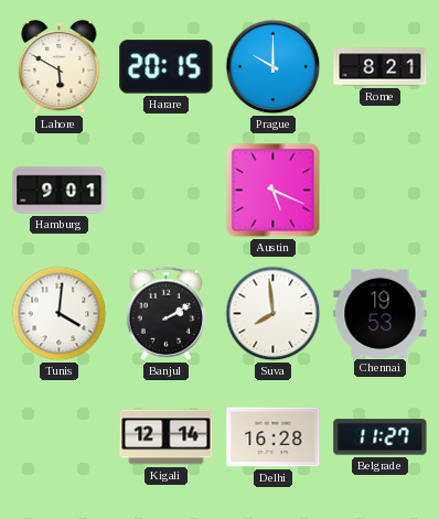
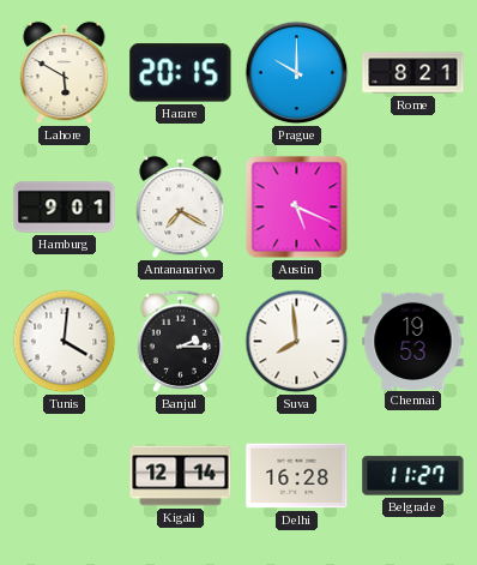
Antananarivo: none -> 7:20 (181, 208)
Banjul: 2:10 -> 2:15 (181, 341)
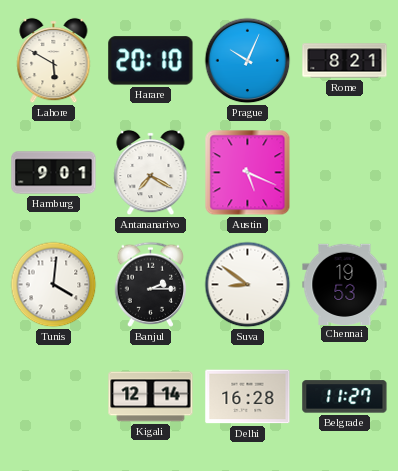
Harare: 20:15 -> 20:10 (151, 61)
Prague: 10:00 -> 10:04 (248, 61)
Suva: 7:59 -> 8:51 (248, 285)
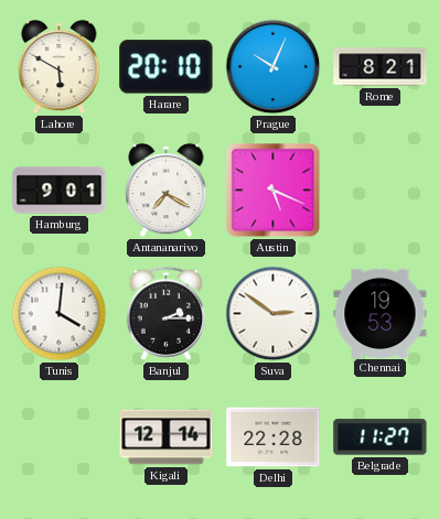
Suva: 8:51 -> 2:51 (274, 314)
Delhi: 16:28 -> 22:28 (274, 437)
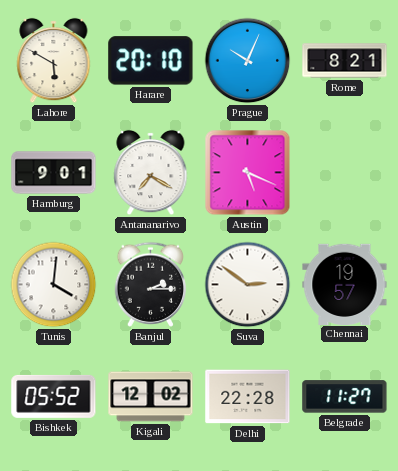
Chennai: 19:53 -> 19:57 (345, 284)
Bishkek: none -> 05:52 (54, 396)
Kigali: 12:14 -> 12:02 (151, 397)
